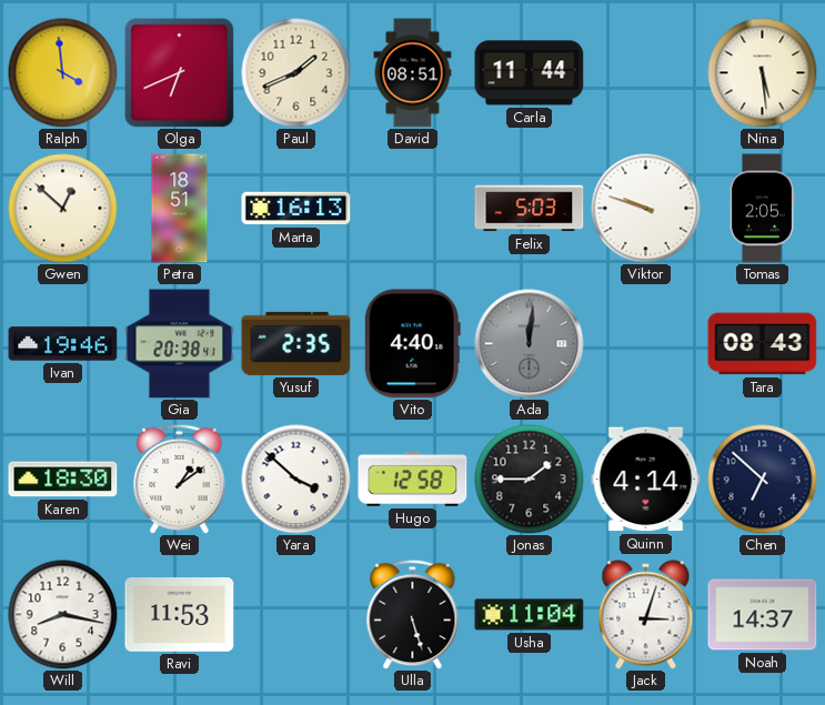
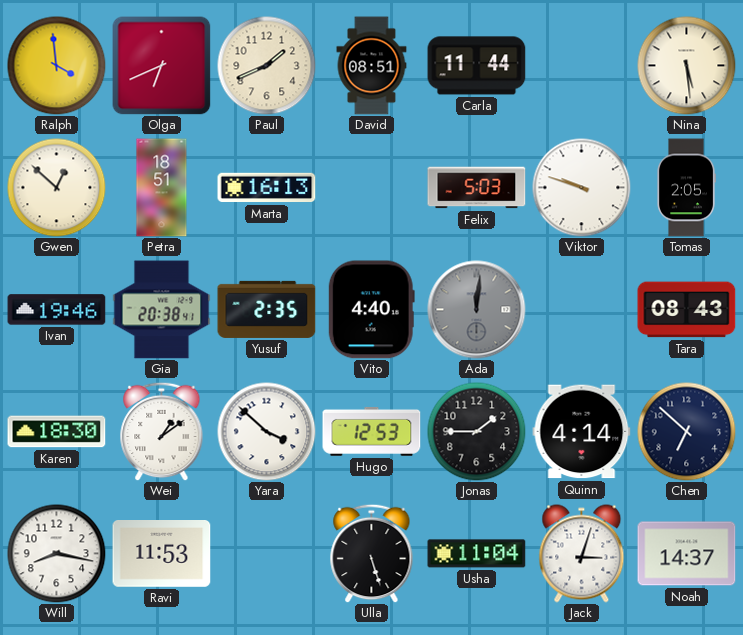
Hugo: 12:58 -> 12:53 (372, 431)
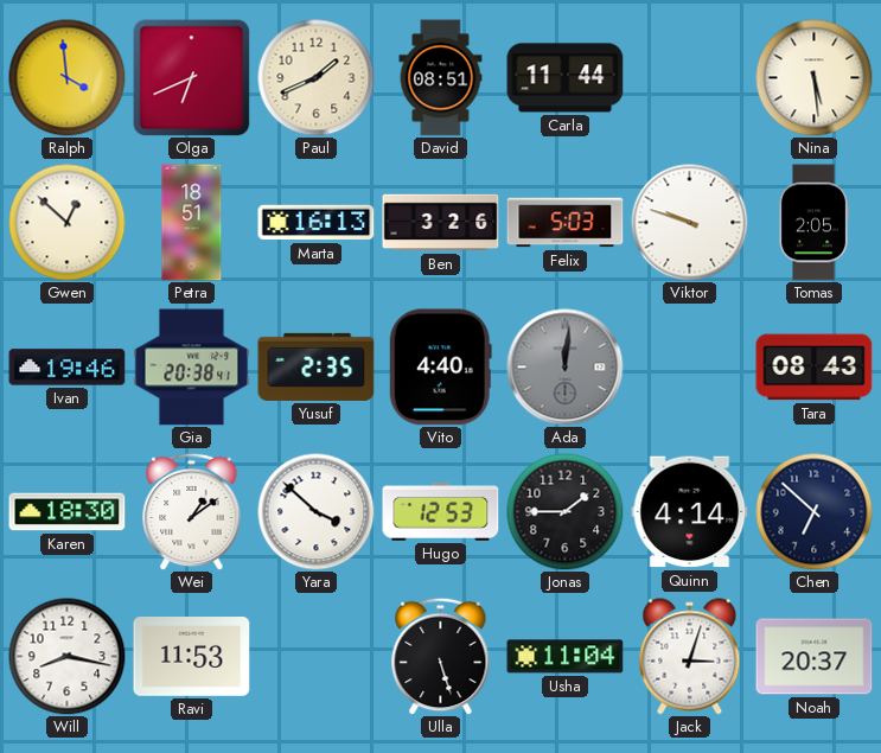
Ben: none -> 3:26 (441, 223)
Noah: 14:37 -> 20:37 (815, 657)
